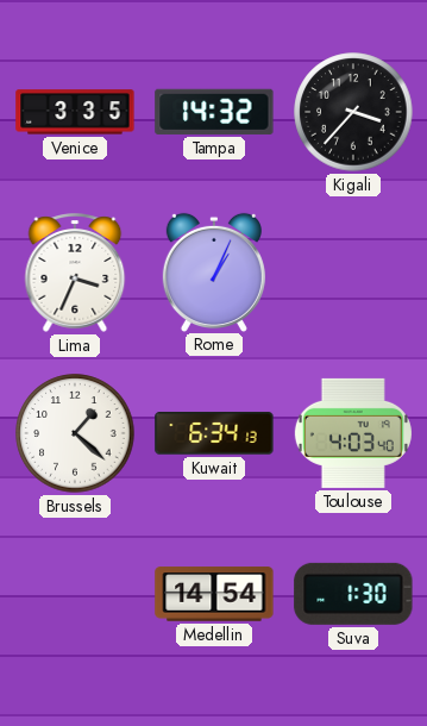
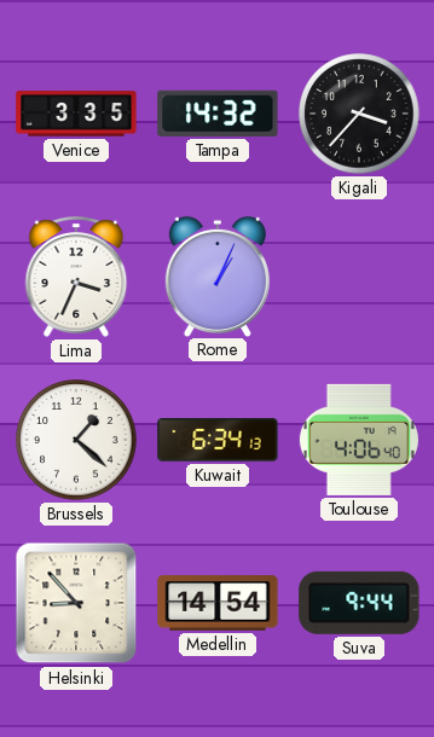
Toulouse: 4:03 -> 4:06 (359, 440)
Helsinki: none -> 8:53 (76, 603)
Suva: 1:30 -> 9:44 (359, 603)
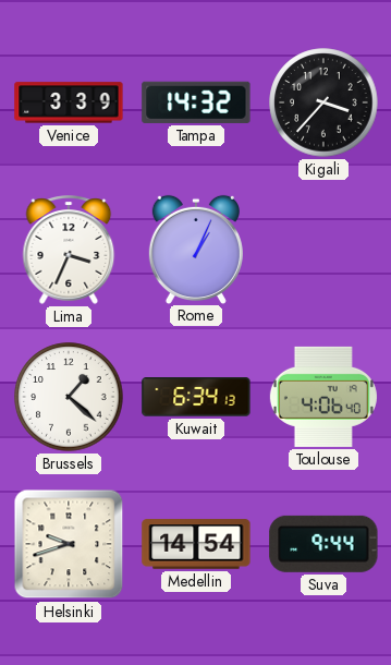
Venice: 3:35 -> 3:39 (69, 102)
Helsinki: 8:53 -> 9:42 (69, 544)
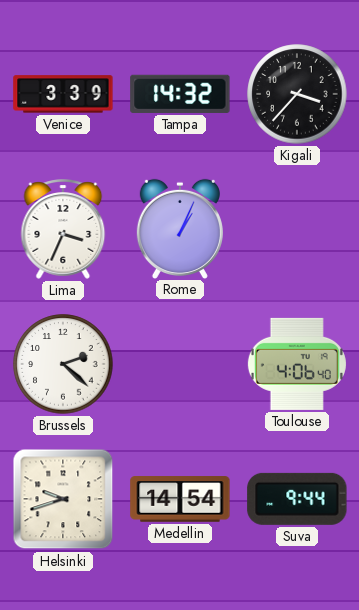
Brussels: 1:22 -> 2:22 (63, 364)
Kuwait: 6:34 -> none (196, 397)
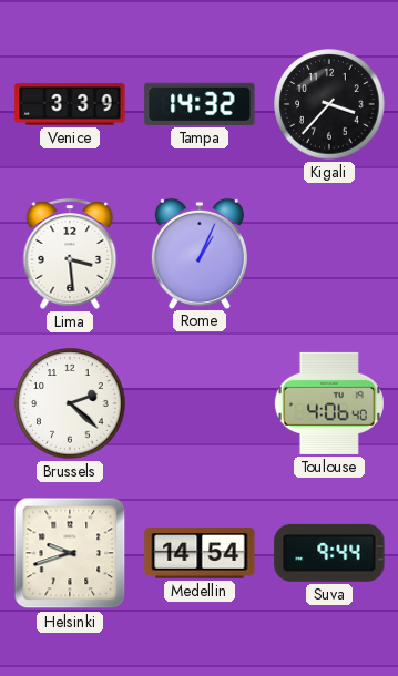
Lima: 3:34 -> 3:29 (70, 254)
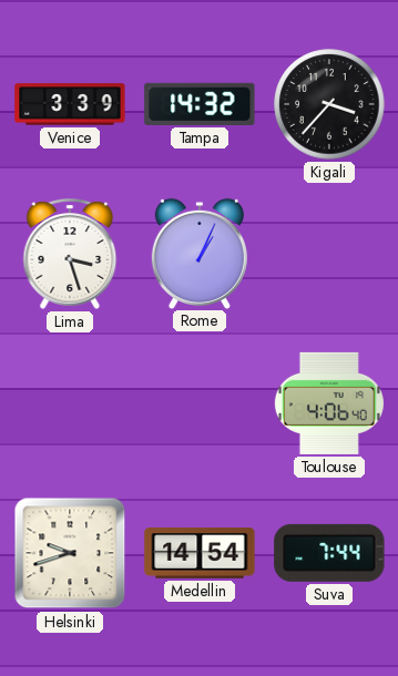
Lima: 3:29 -> 3:27 (70, 254)
Brussels: 2:22 -> none (70, 403)
Suva: 9:44 -> 7:44 (329, 553)
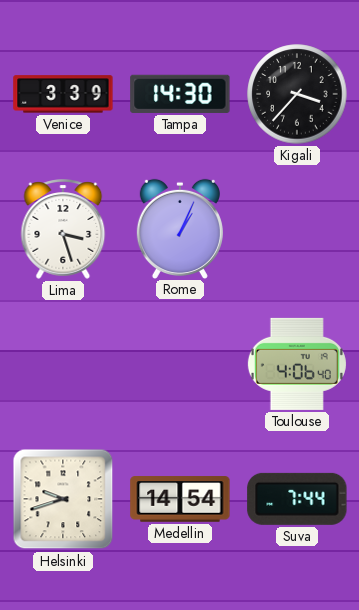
Tampa: 14:32 -> 14:30 (180, 94)
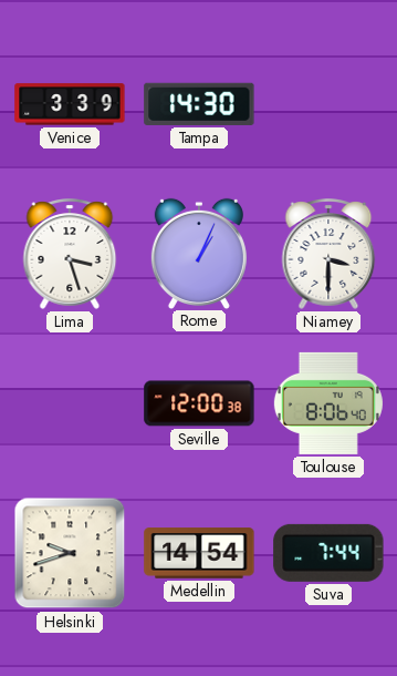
Kigali: 3:37 -> none (297, 94)
Niamey: none -> 3:30 (328, 254)
Seville: none -> 12:00 (199, 403)
Toulouse: 4:06 -> 8:06 (328, 403)
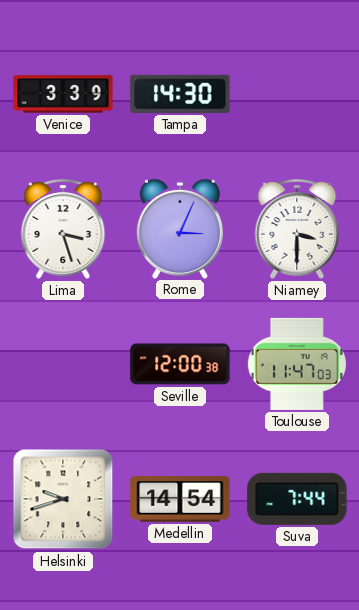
Rome: 1:04 -> 3:04 (180, 228)
Toulouse: 8:06 -> 11:47 (297, 364)
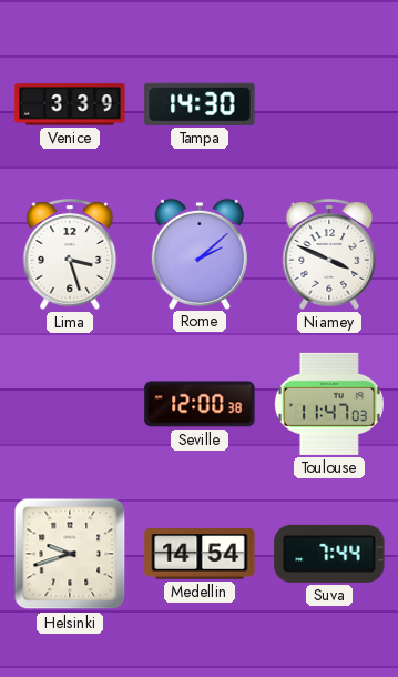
Rome: 3:04 -> 2:08 (200, 253)
Niamey: 3:30 -> 3:49 (329, 254)
